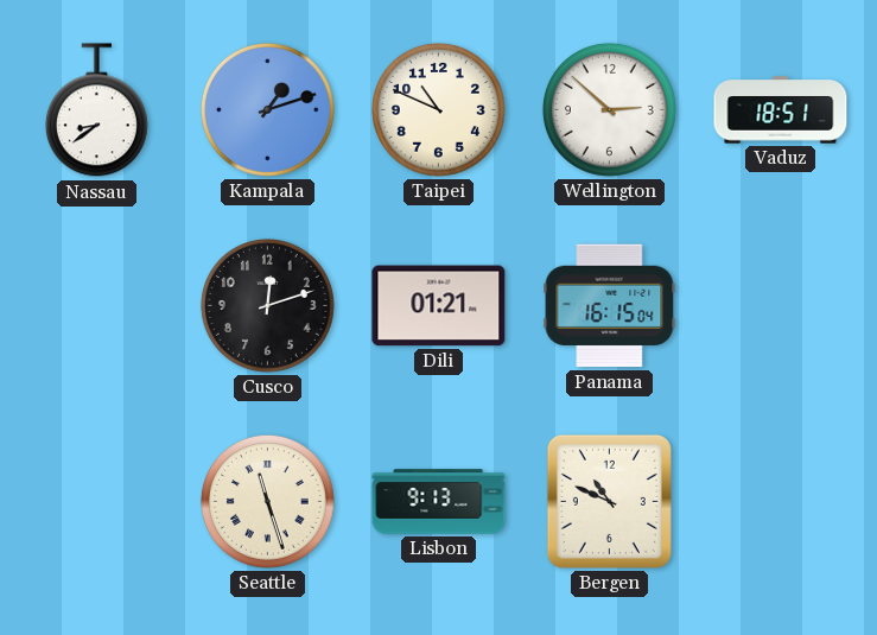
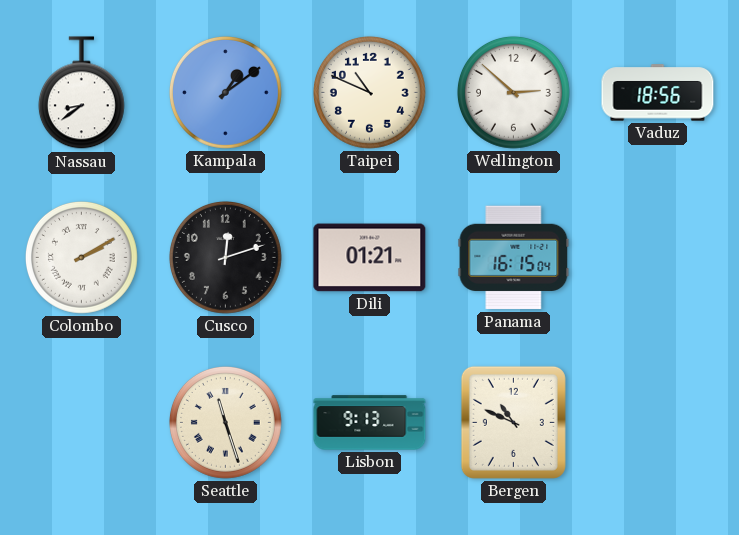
Kampala: 1:12 -> 1:09 (225, 92)
Vaduz: 18:51 -> 18:56 (658, 93)
Colombo: none -> 2:10 (81, 257)
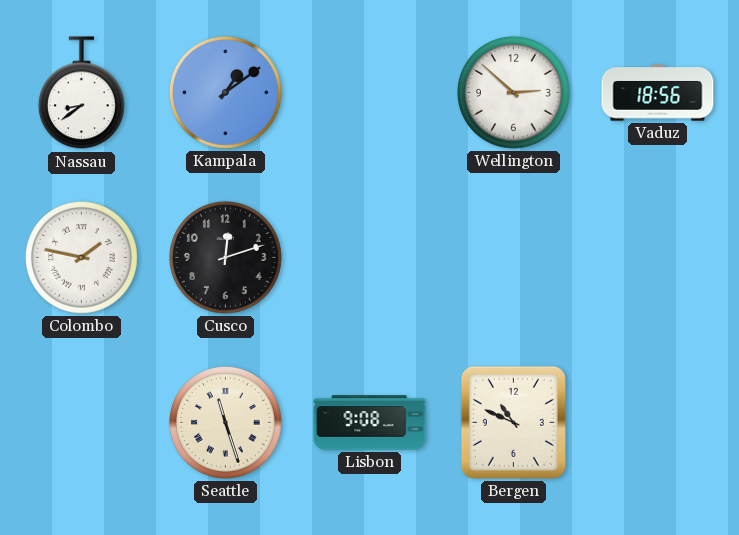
Taipei: 10:49 -> none (369, 92)
Colombo: 2:10 -> 1:47 (81, 257)
Dili: 01:21 -> none (370, 258)
Panama: 16:15 -> none (514, 258)
Lisbon: 9:13 -> 9:08 (370, 423)
